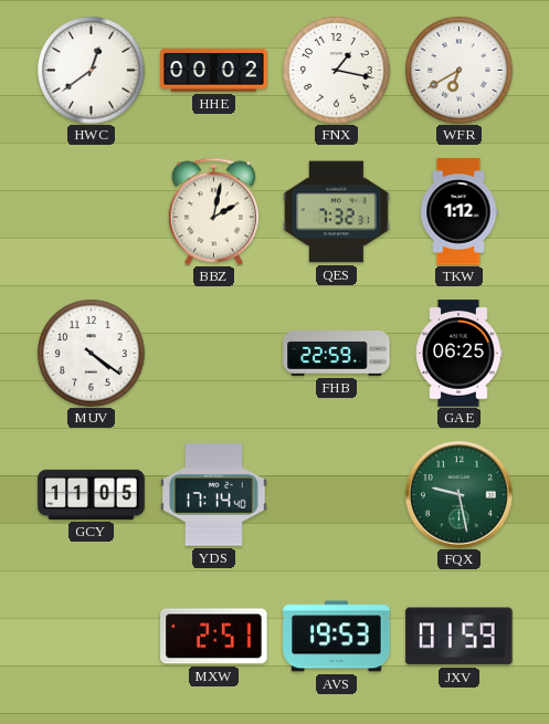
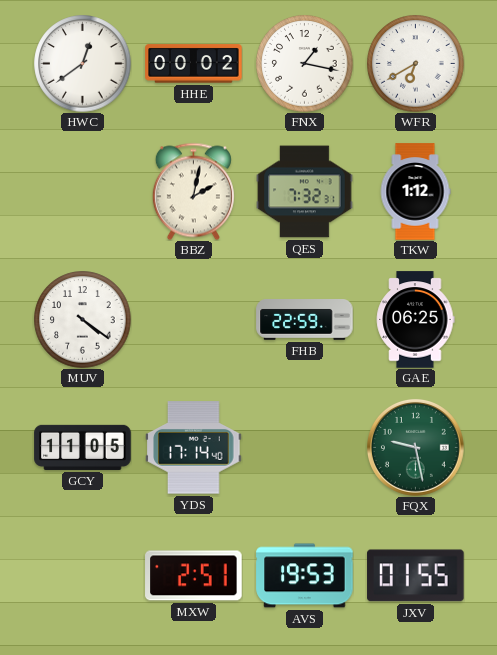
JXV: 01:59 -> 01:55 (416, 576)
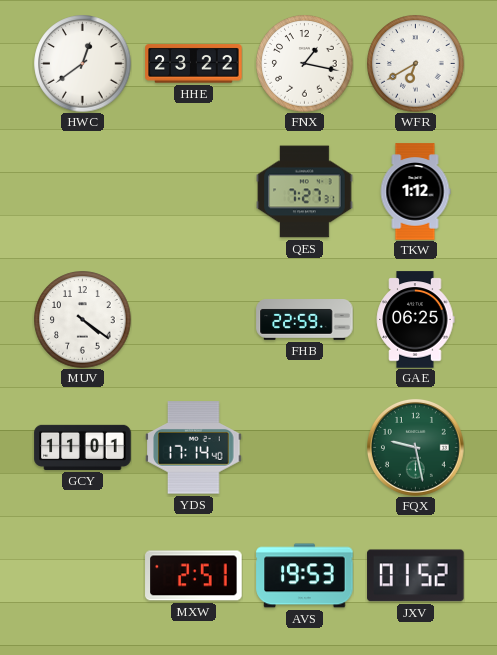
HHE: 00:02 -> 23:22 (194, 64)
BBZ: 2:02 -> none (193, 191)
QES: 7:32 -> 7:27 (305, 192)
GCY: 11:05 -> 11:01 (83, 447)
JXV: 01:55 -> 01:52 (416, 576)
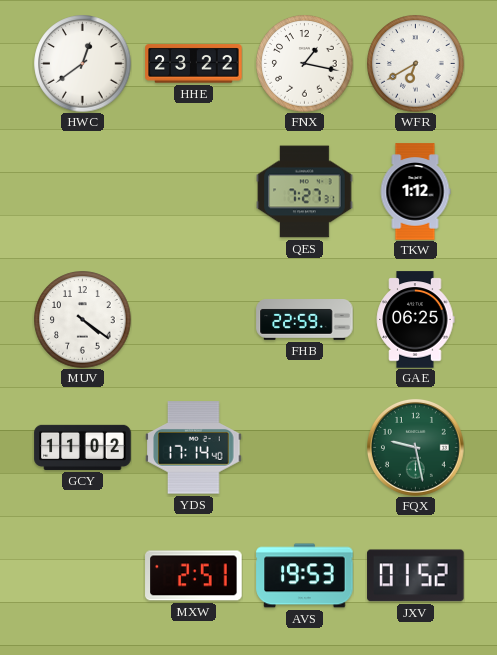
GCY: 11:01 -> 11:02 (83, 447)
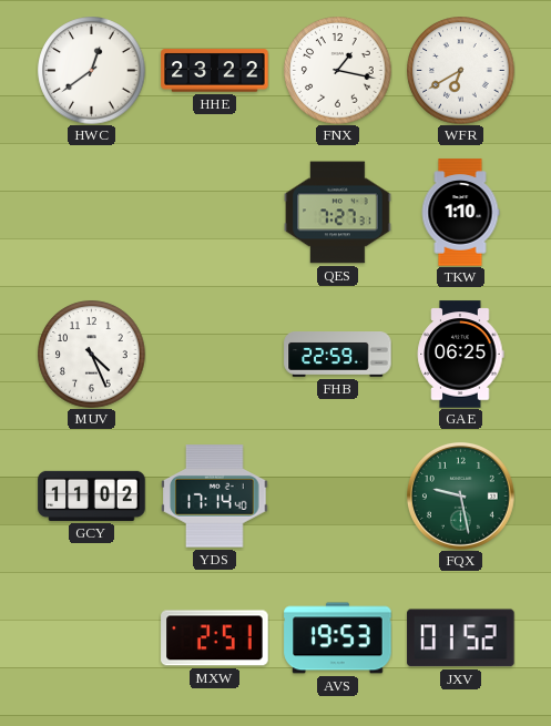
TKW: 1:12 -> 1:10 (460, 213)
MUV: 4:21 -> 4:26 (92, 355)
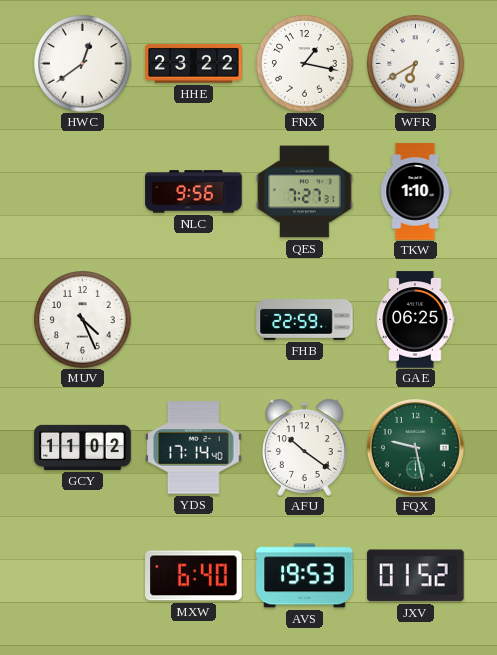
NLC: none -> 9:56 (194, 192)
AFU: none -> 10:21 (305, 447)
MXW: 2:51 -> 6:40 (194, 576)
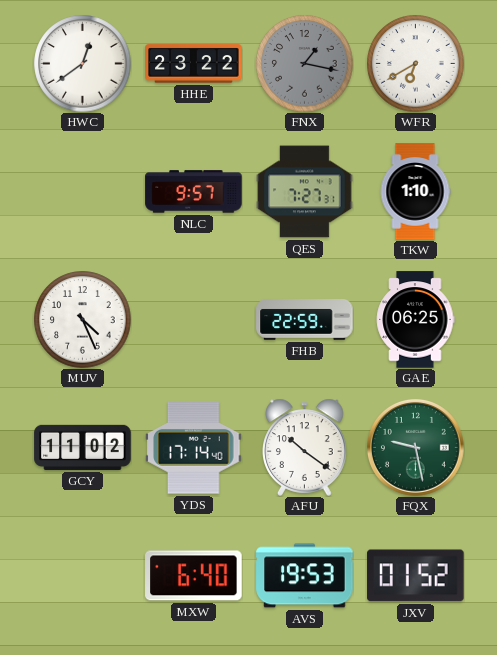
FNX dial: white -> grey (305, 64)
NLC: 9:56 -> 9:57 (194, 192)
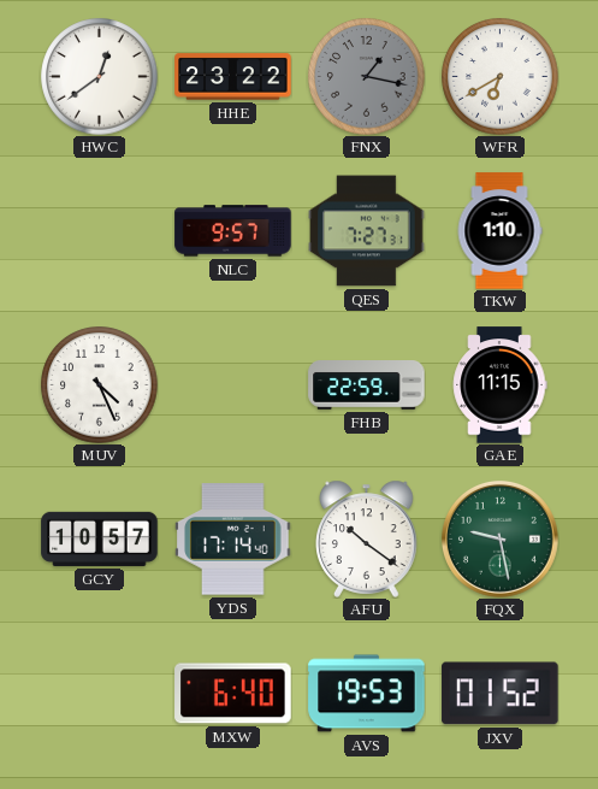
GAE: 06:25 -> 11:15 (499, 385)
GCY: 11:02 -> 10:57 (100, 538)
